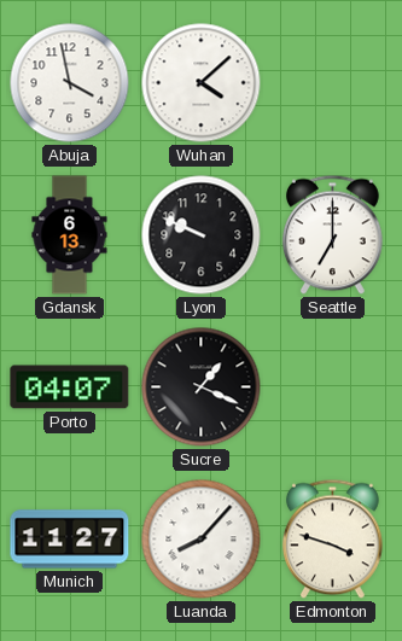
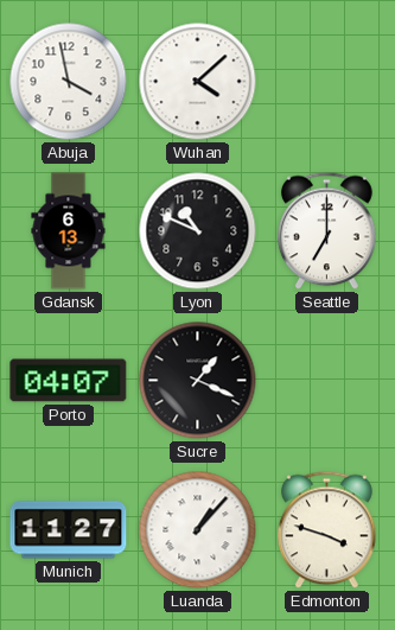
Lyon: 9:49 -> 10:49 (198, 231)
Luanda: 8:07 -> 1:07 (198, 530)
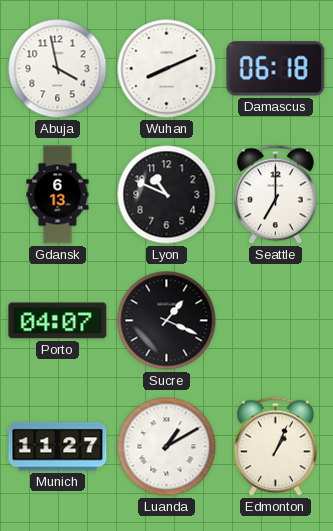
Wuhan: 4:08 -> 8:11 (167, 69)
Damascus: none -> 06:18 (276, 69)
Luanda: 1:07 -> 1:10 (167, 447)
Edmonton: 3:48 -> 1:04 (275, 447)
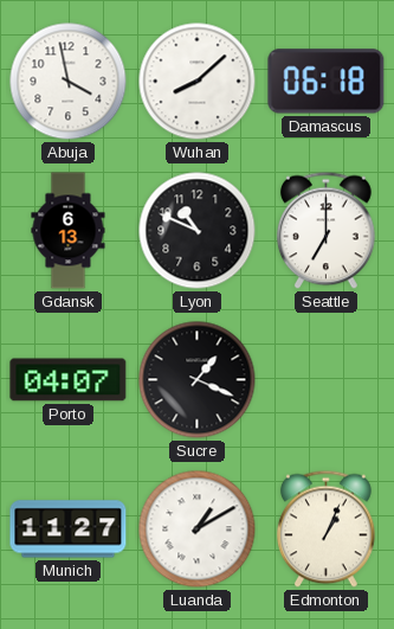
Wuhan: 8:11 -> 8:08 (198, 82)
